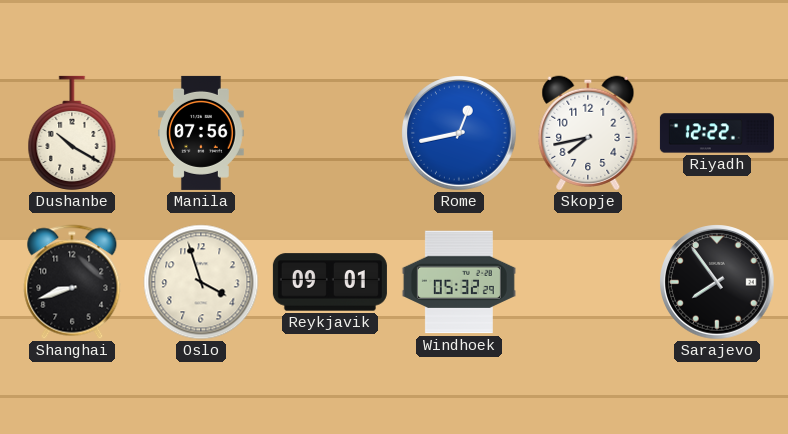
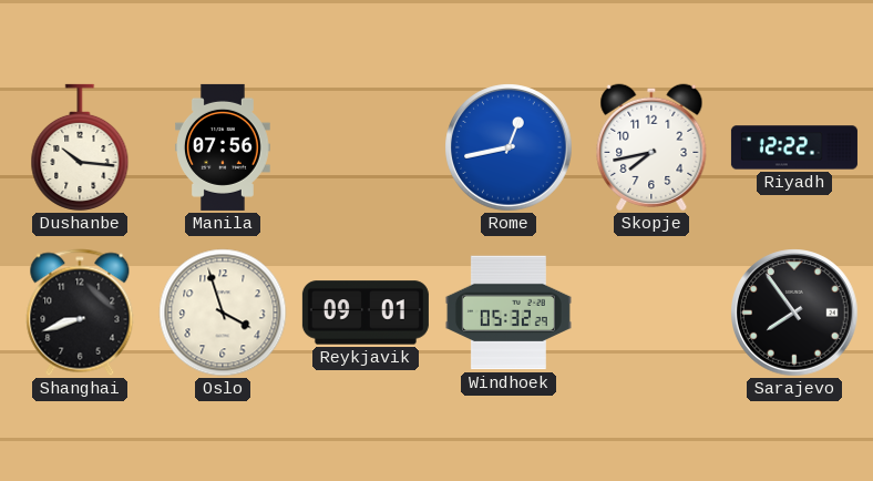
Dushanbe: 10:20 -> 10:16 (80, 147)
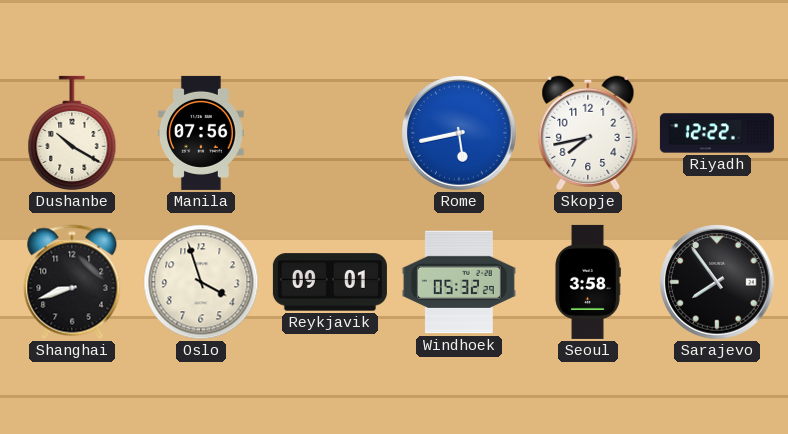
Dushanbe: 10:16 -> 10:20 (72, 133)
Rome: 12:43 -> 5:43 (459, 133)
Seoul: none -> 3:58 (588, 282)
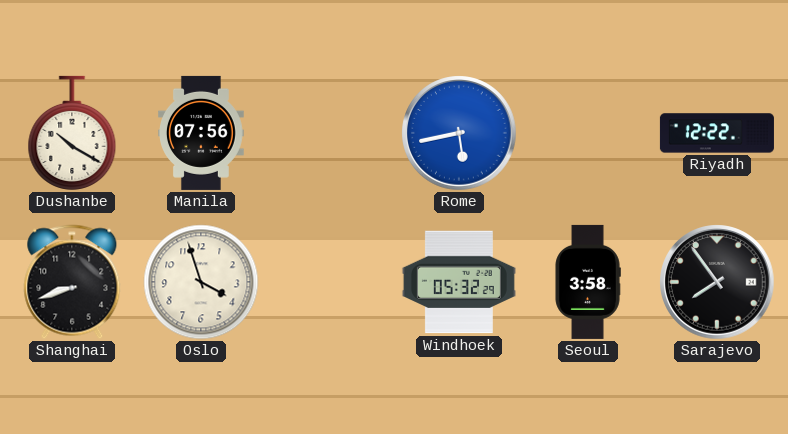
Skopje: 7:43 -> none (588, 133)
Reykjavik: 09:01 -> none (330, 282)
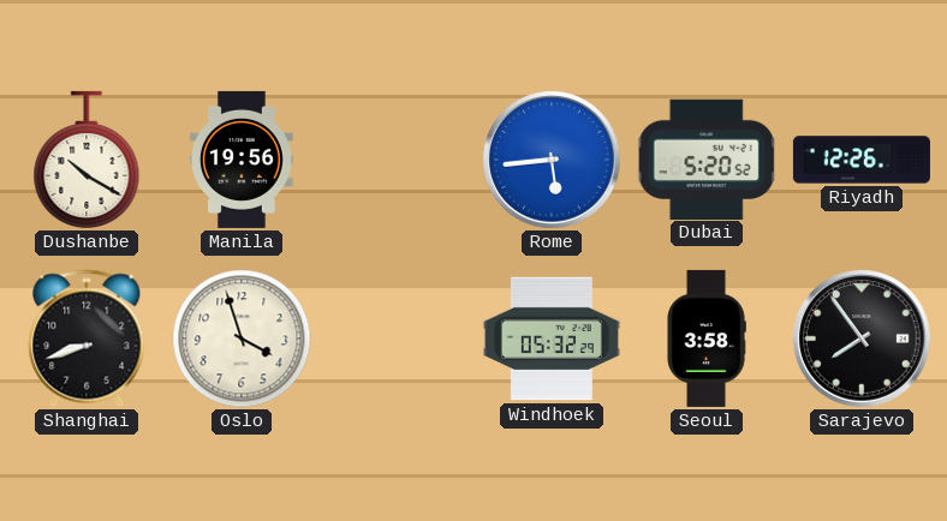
Manila: 07:56 -> 19:56 (243, 160)
Rome: 5:43 -> 5:44 (552, 160)
Dubai: none -> 5:20 (707, 158)
Riyadh: 12:22 -> 12:26 (862, 160)
